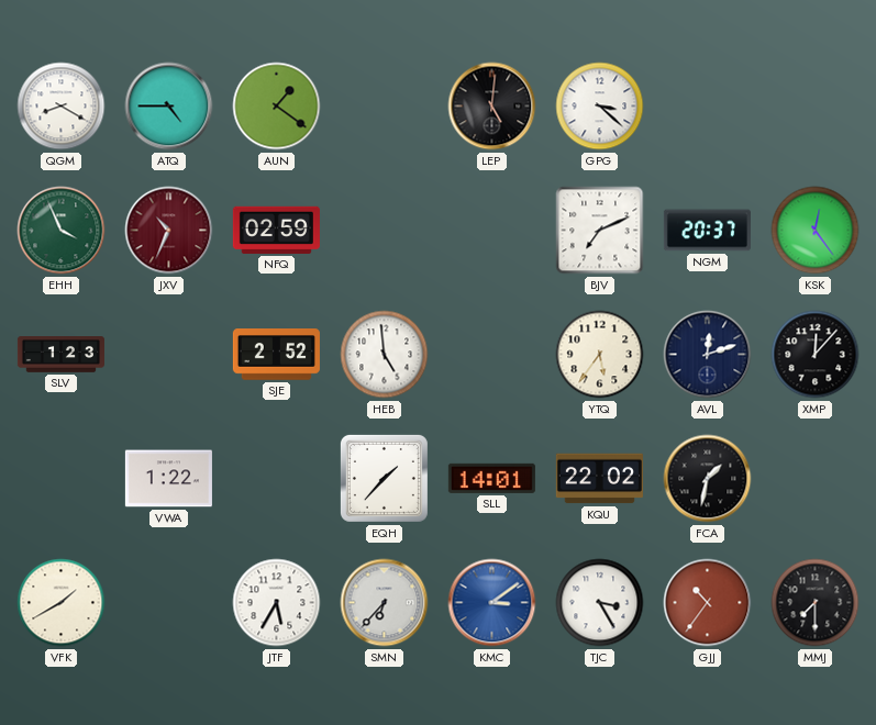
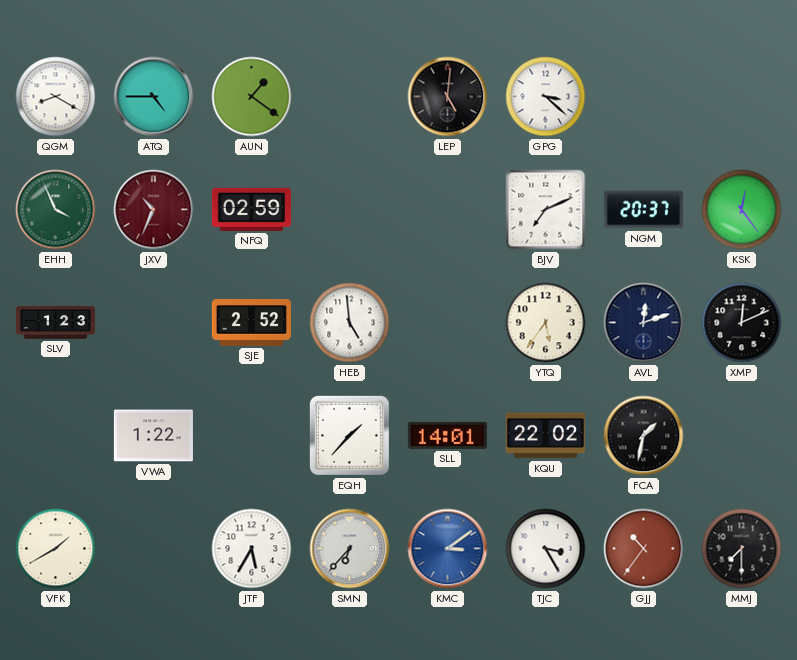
XMP: 12:07 -> 12:11 (742, 323)
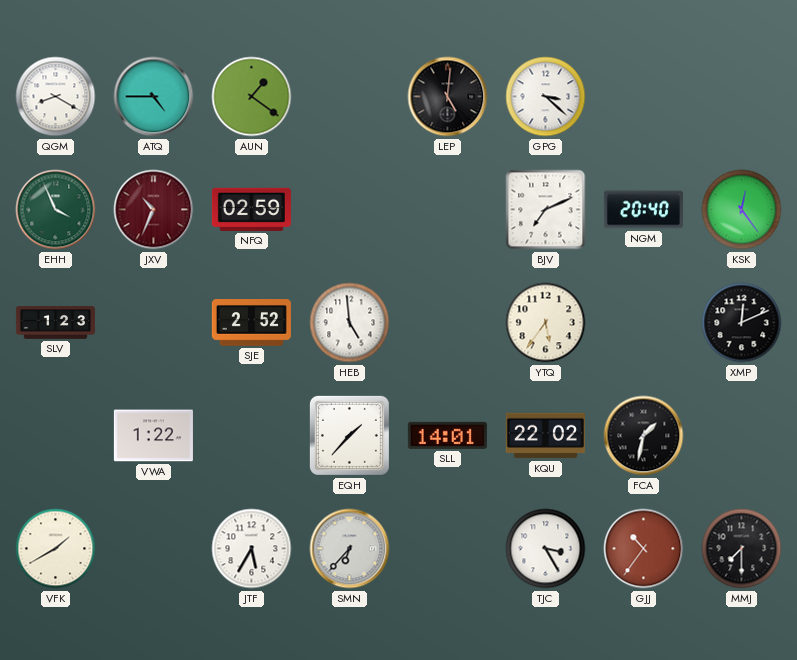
NGM: 20:37 -> 20:40 (643, 210)
AVL: 12:12 -> none (644, 323)
KMC: 3:09 -> none (448, 549)
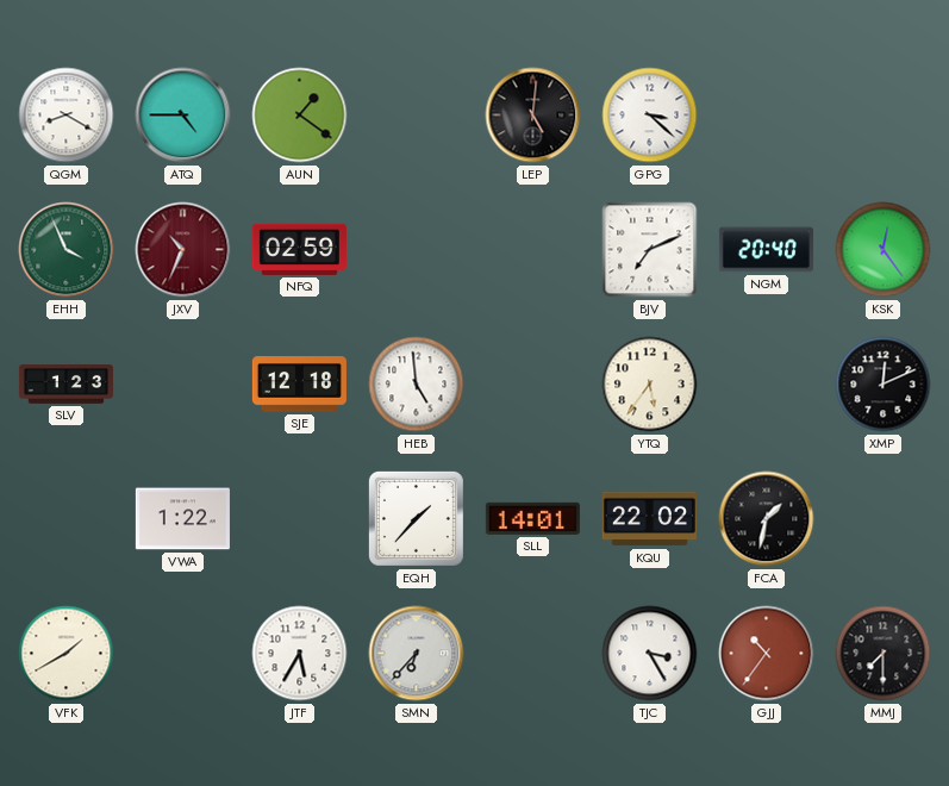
SJE: 2:52 -> 12:18 (299, 385)
